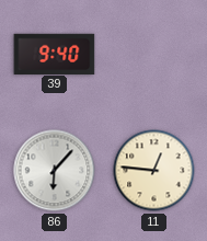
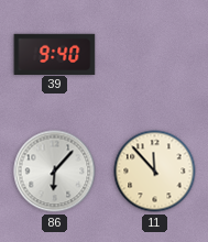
11: 12:46 -> 11:53 (155, 172)
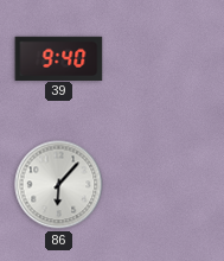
11: 11:53 -> none (155, 172)
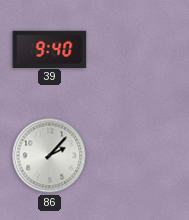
86: 6:07 -> 2:07 (50, 156)
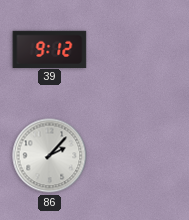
39: 9:40 -> 9:12 (50, 49)
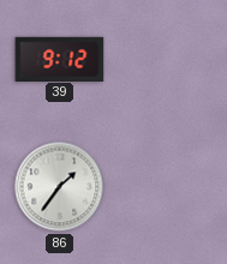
86: 2:07 -> 1:36 (60, 187)
